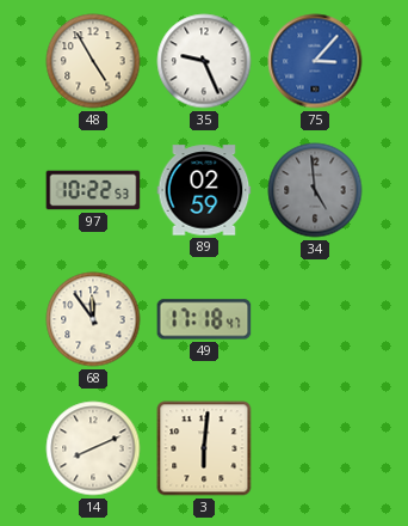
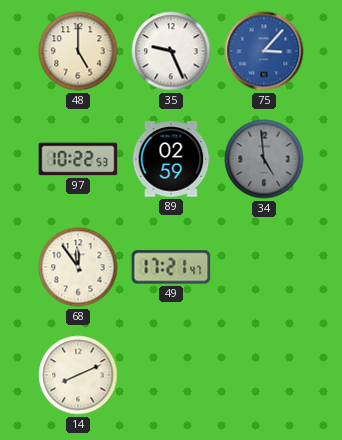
48: 4:55 -> 5:00 (78, 51)
49: 17:18 -> 17:21 (171, 267)
3: 6:01 -> none (204, 448)
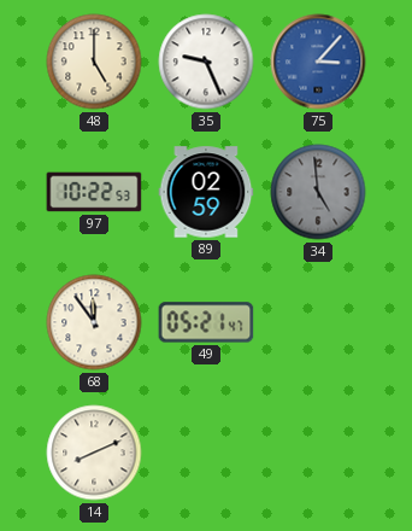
49: 17:21 -> 05:21 (206, 322)
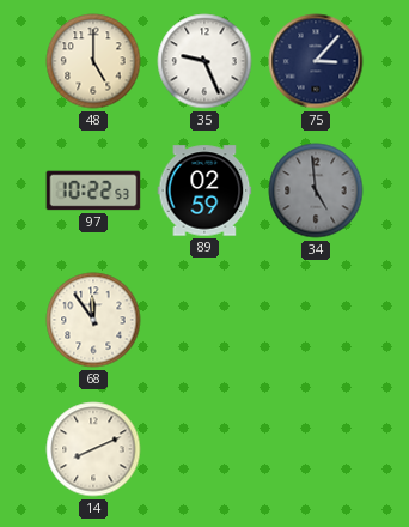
75 dial: blue -> navy (316, 61)
49: 05:21 -> none (206, 322)
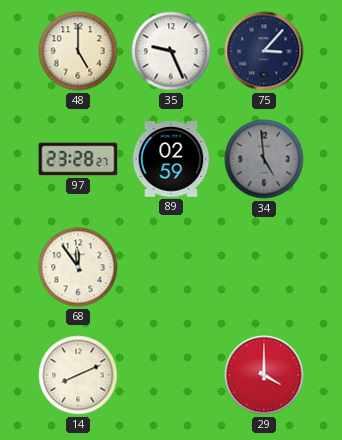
97: 10:22 -> 23:28 (78, 159)
29: none -> 4:00 (264, 375)
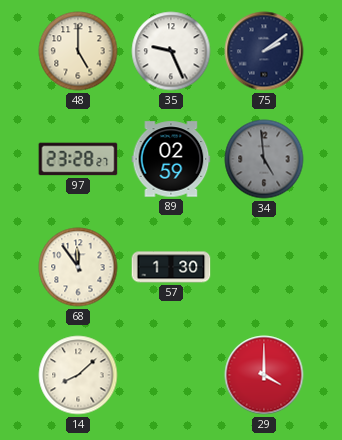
75: 3:07 -> 2:09 (264, 51)
57: none -> 1:30 (171, 267)
14: 8:11 -> 8:08 (78, 375)
